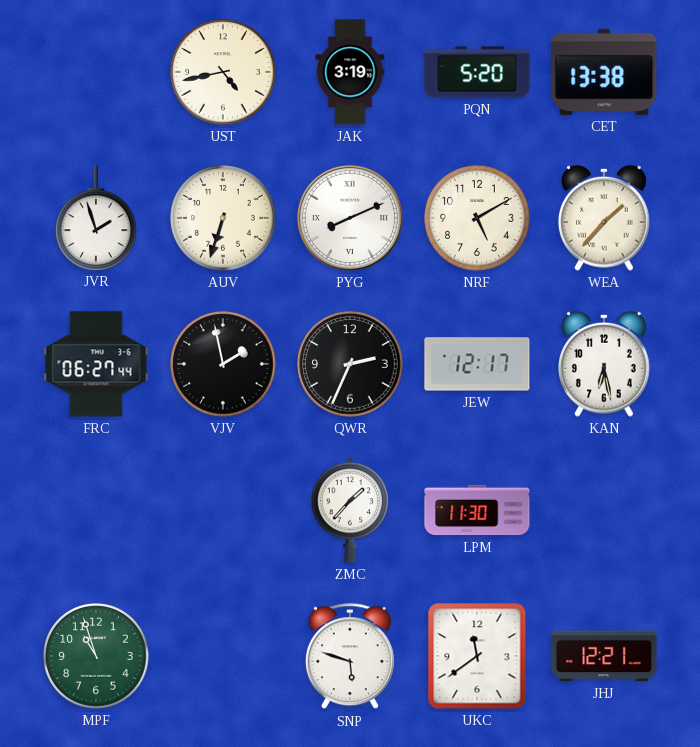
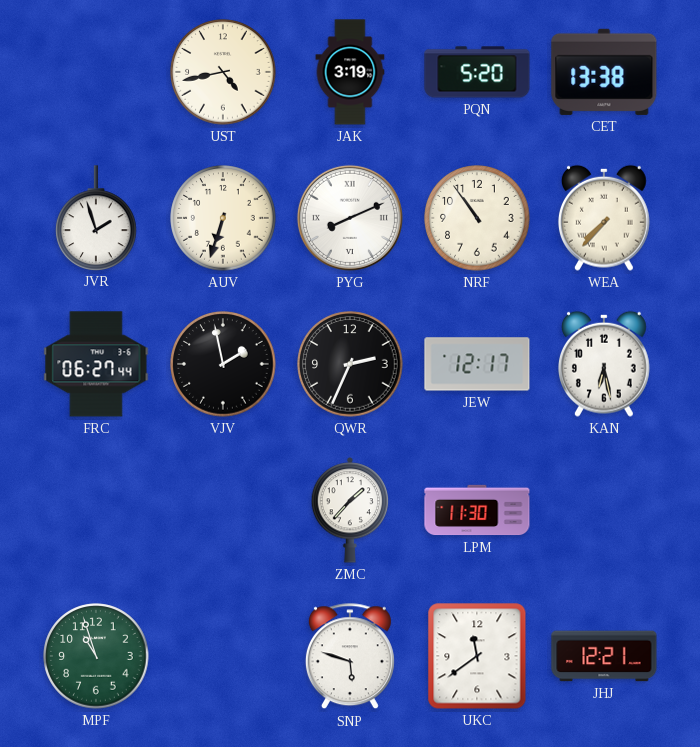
NRF: 5:10 -> 10:54 (477, 218)
WEA: 1:37 -> 7:37 (605, 218)
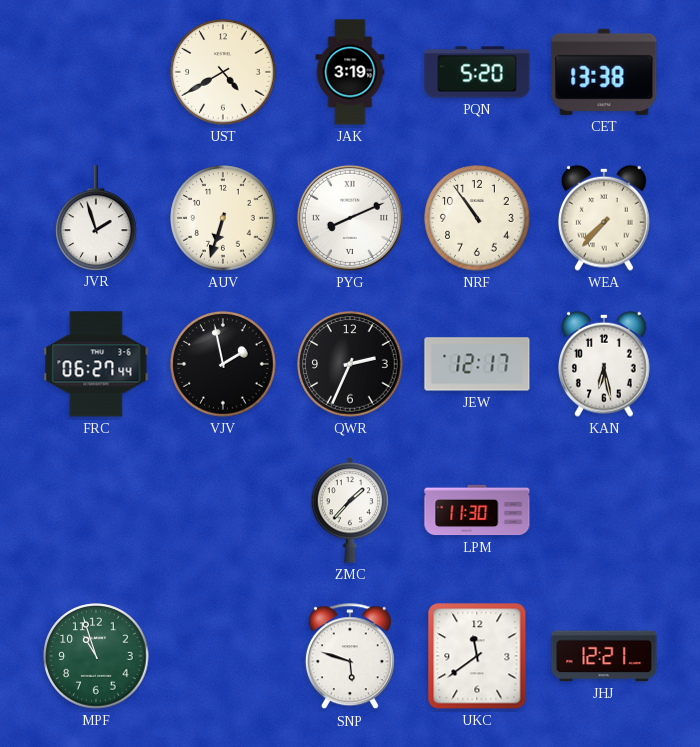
UST: 4:43 -> 4:40 (223, 72)
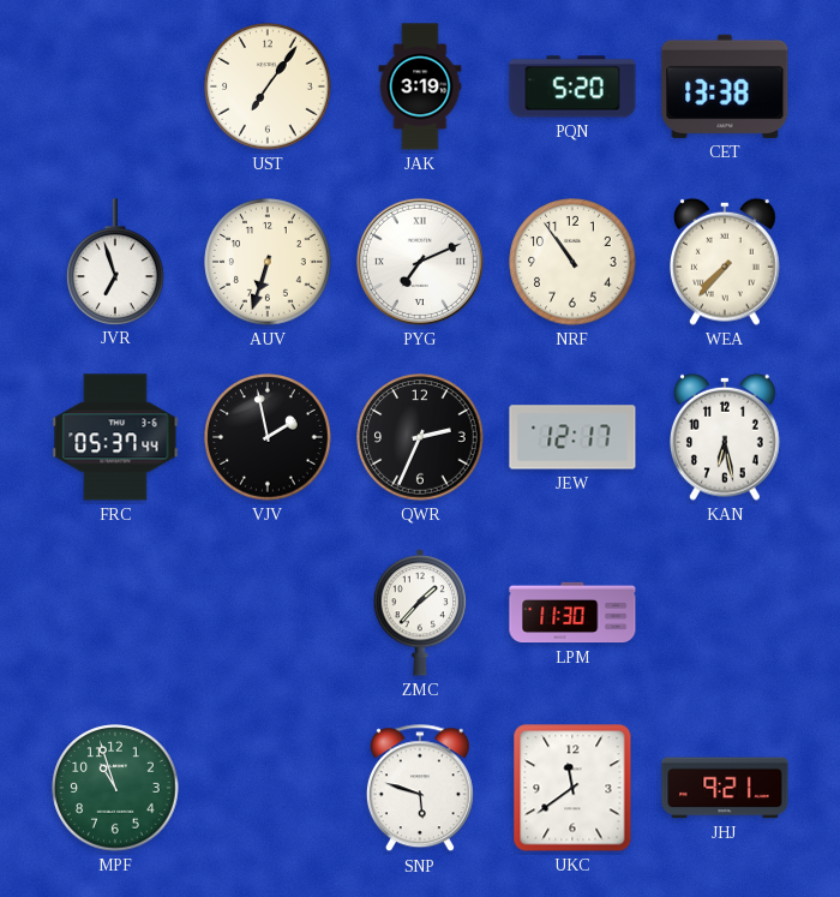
UST: 4:40 -> 7:06 (268, 86)
JVR: 1:57 -> 6:57 (115, 262)
PYG: 8:11 -> 7:11 (420, 262)
FRC: 06:27 -> 05:37 (115, 437)
JHJ: 12:21 -> 9:21 (725, 788)
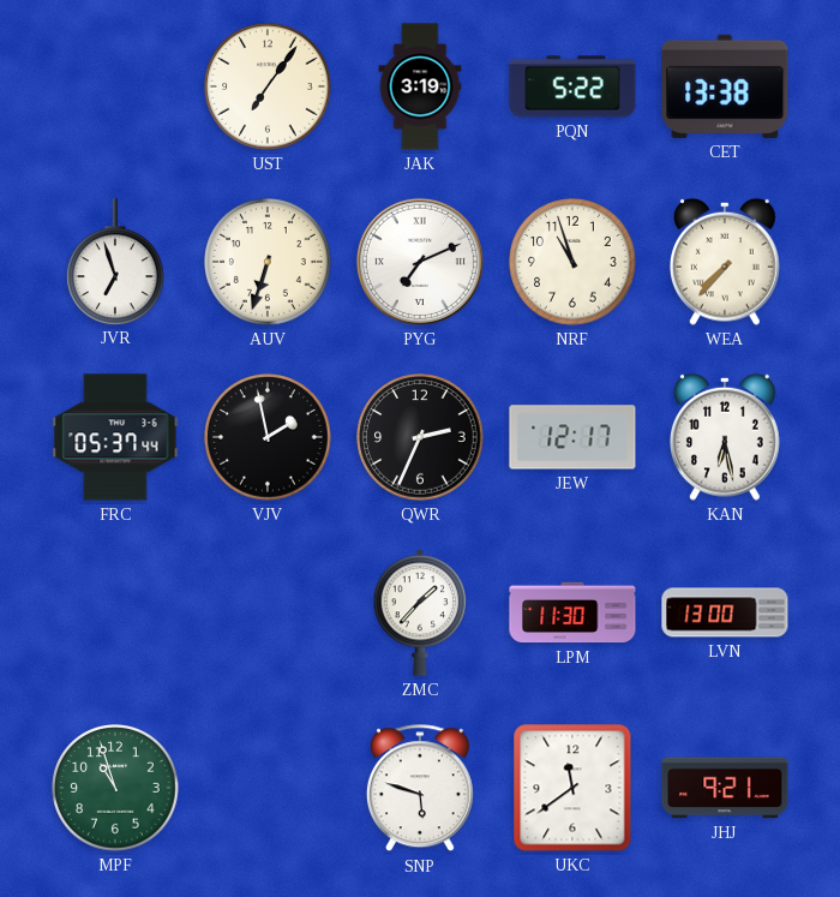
PQN: 5:20 -> 5:22 (572, 86)
NRF: 10:54 -> 10:57 (572, 262)
LVN: none -> 13:00 (725, 612)
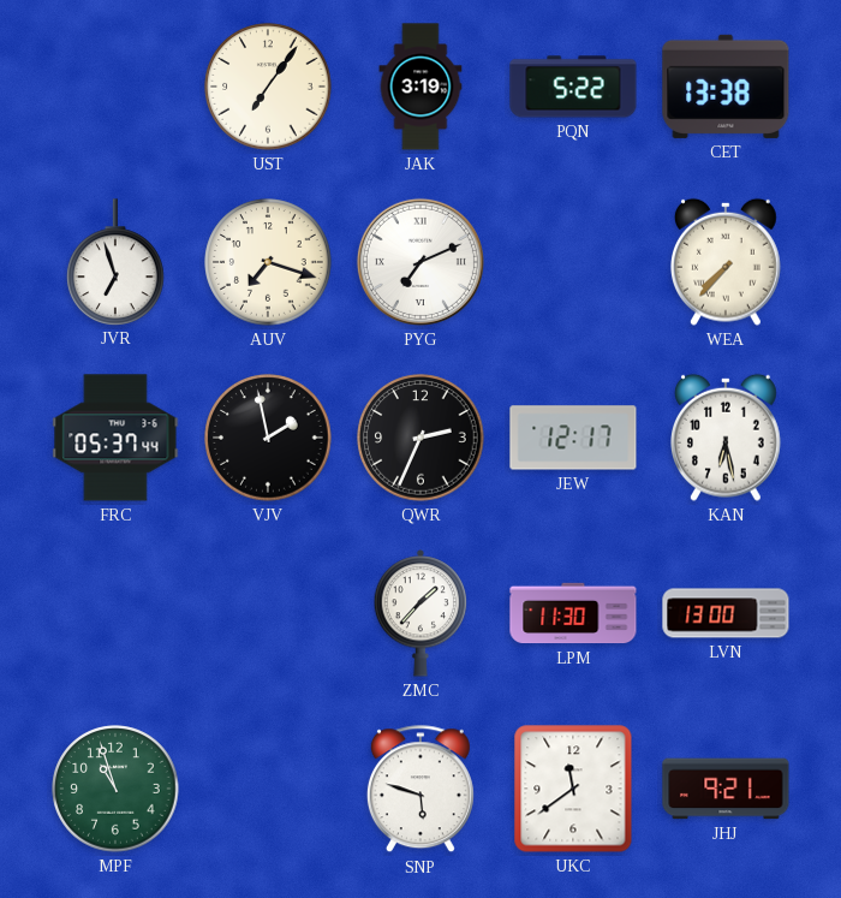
AUV: 6:33 -> 7:18 (268, 262)
NRF: 10:57 -> none (572, 262)
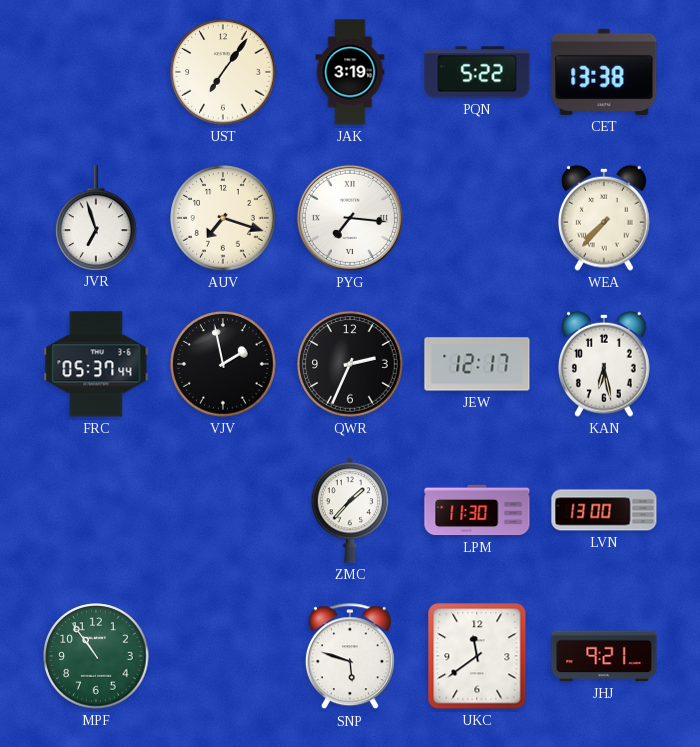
PYG: 7:11 -> 7:16 (350, 218)
MPF: 10:57 -> 10:54 (96, 656)
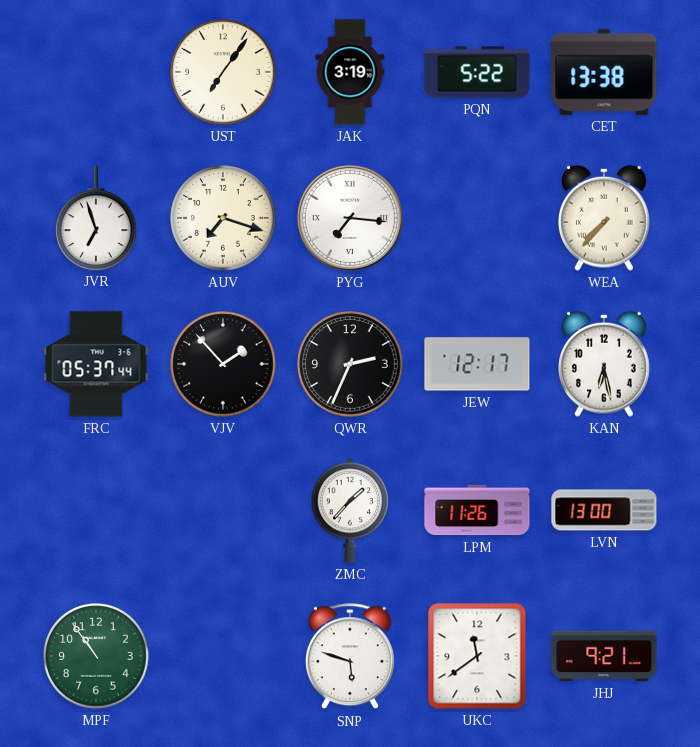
VJV: 1:58 -> 1:53 (223, 364)
LPM: 11:30 -> 11:26 (477, 510)
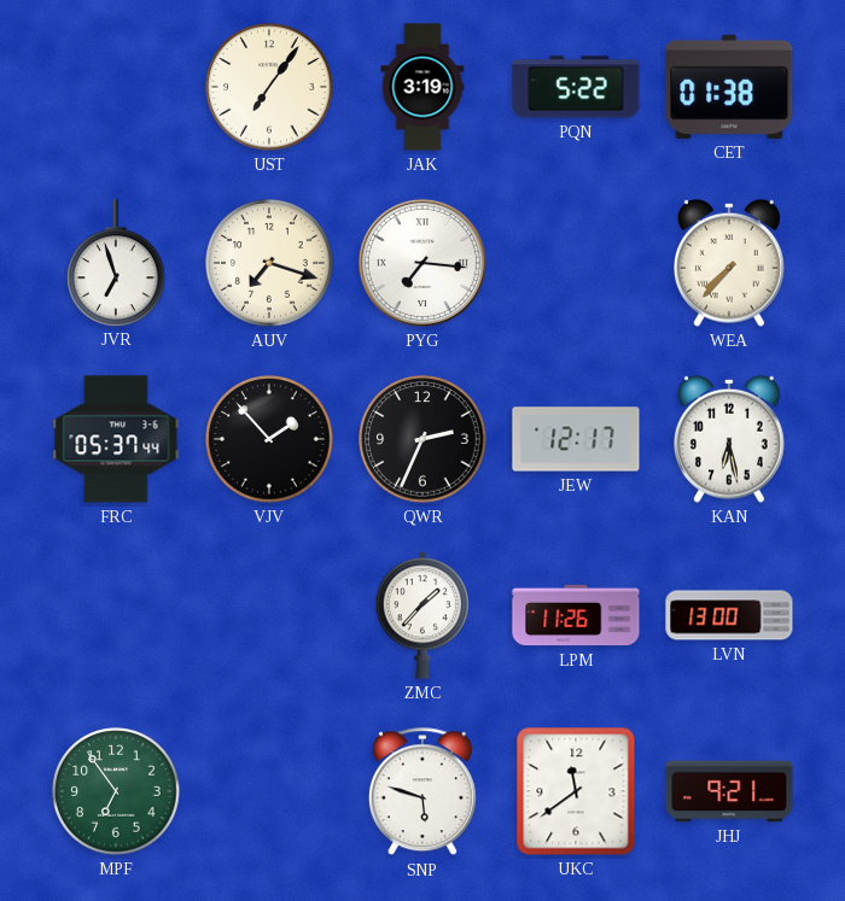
CET: 13:38 -> 01:38 (729, 87)
MPF: 10:54 -> 6:54 (116, 791)
